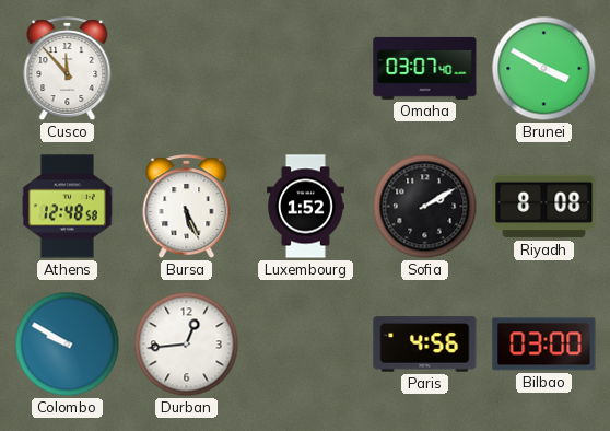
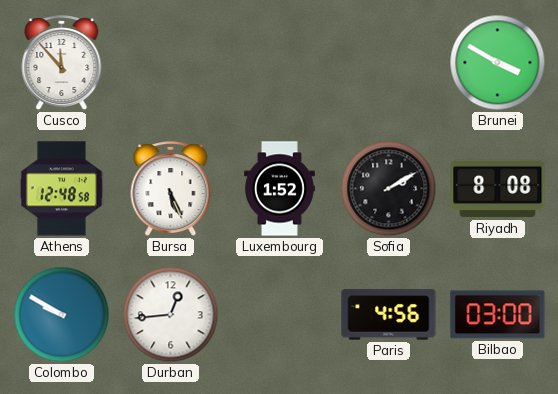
Omaha: 03:07 -> none (425, 68)
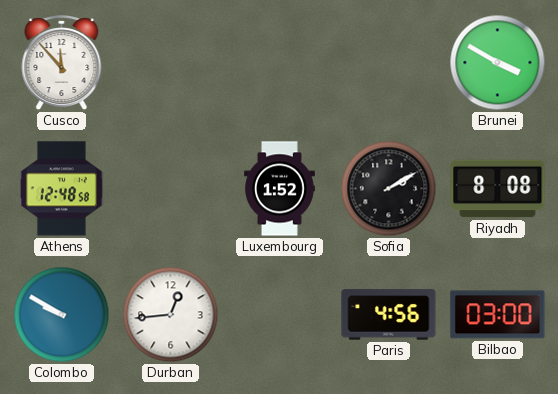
Bursa: 5:26 -> none (171, 189)
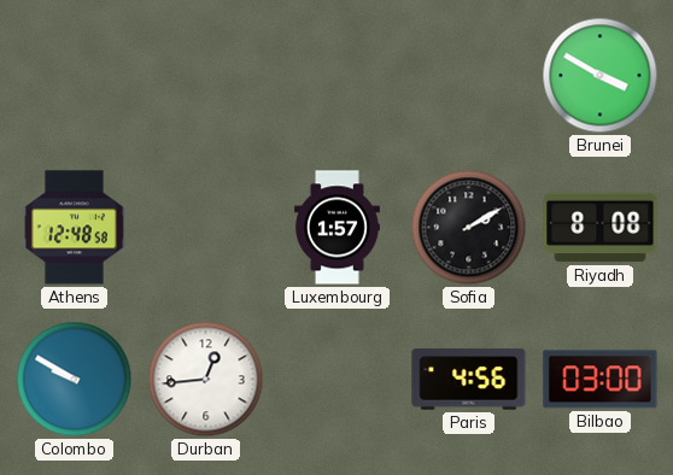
Cusco: 11:53 -> none (62, 63)
Luxembourg: 1:52 -> 1:57 (338, 228)
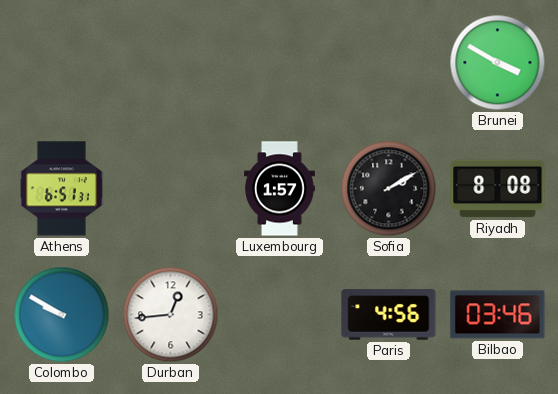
Athens: 12:48 -> 6:51 (61, 189)
Bilbao: 03:00 -> 03:46 (498, 315)
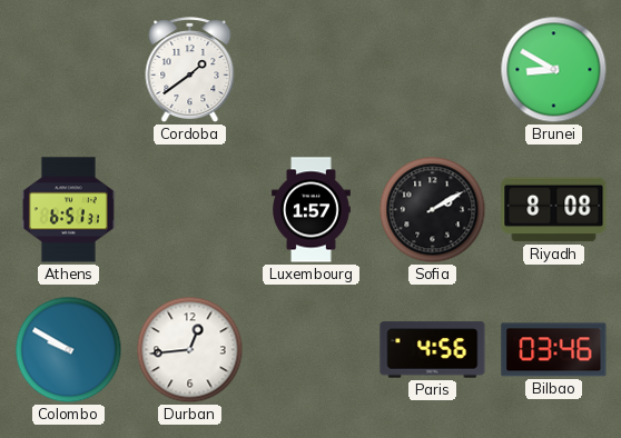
Cordoba: none -> 1:39 (190, 70)
Brunei: 3:50 -> 8:50 (554, 70)
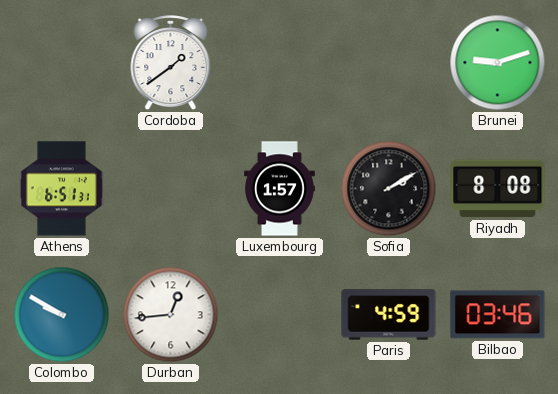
Brunei: 8:50 -> 9:12 (498, 63)
Paris: 4:56 -> 4:59 (389, 315)
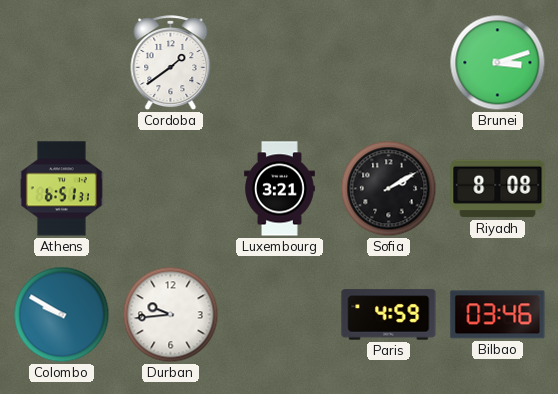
Brunei: 9:12 -> 3:12 (498, 63)
Luxembourg: 1:57 -> 3:21 (280, 189)
Durban: 12:44 -> 9:44 (171, 315)
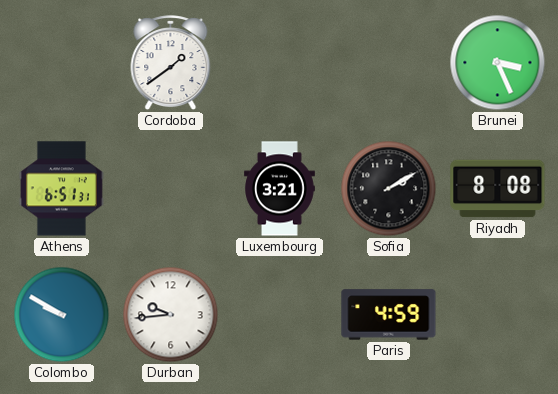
Brunei: 3:12 -> 3:26 (498, 63)
Bilbao: 03:46 -> none (498, 315)
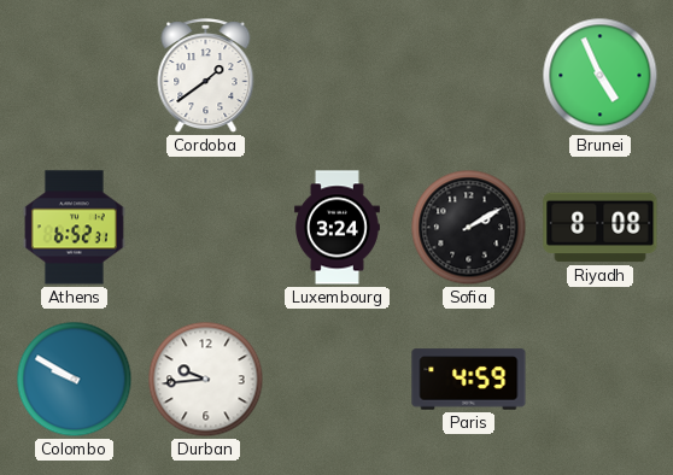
Brunei: 3:26 -> 4:56 (601, 76)
Athens: 6:51 -> 6:52 (74, 228)
Luxembourg: 3:21 -> 3:24 (338, 228)
